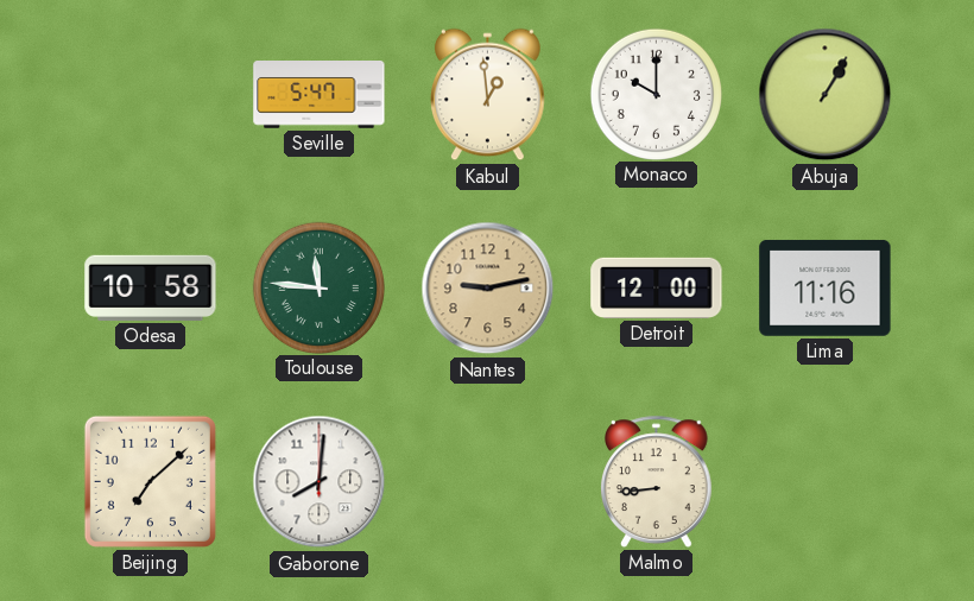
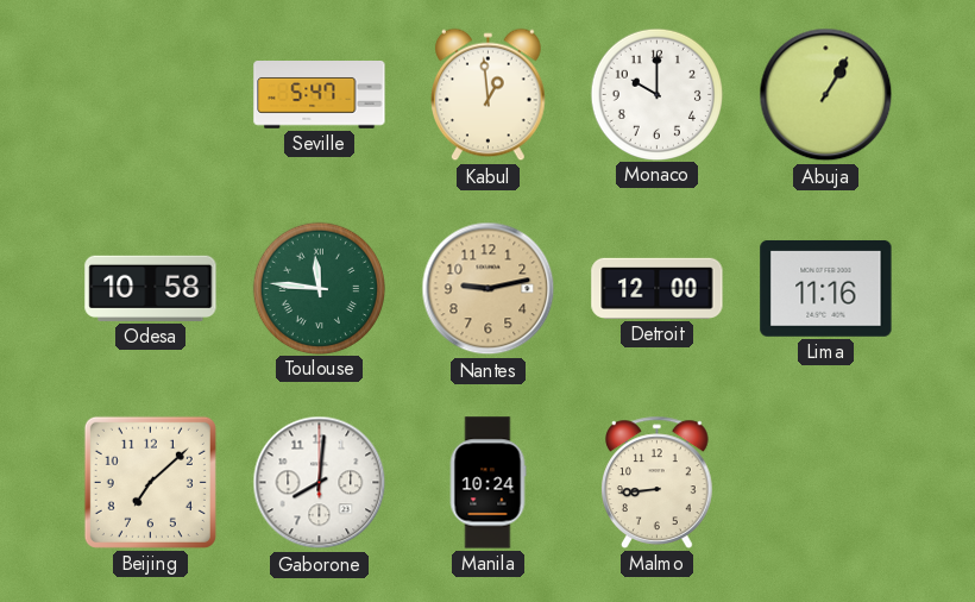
Manila: none -> 10:24 (487, 483)
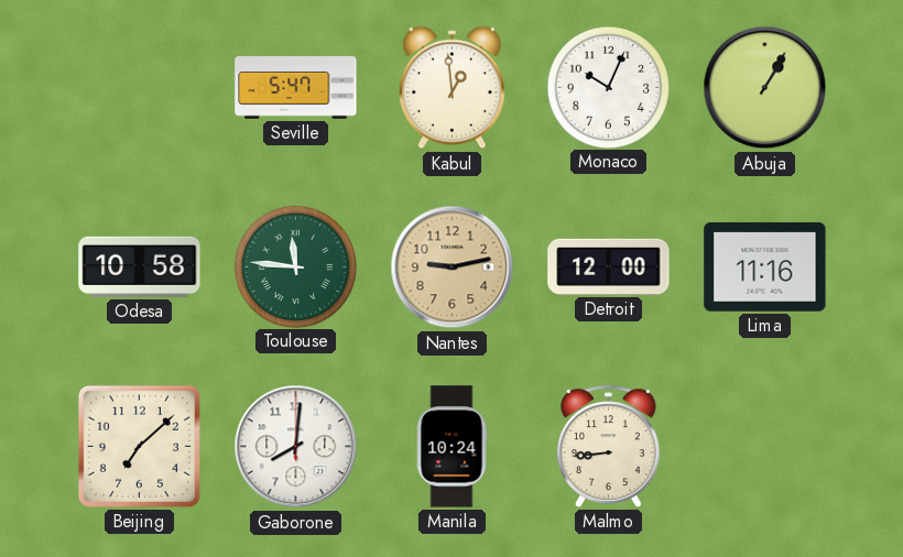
Monaco: 10:00 -> 10:04 (608, 87)
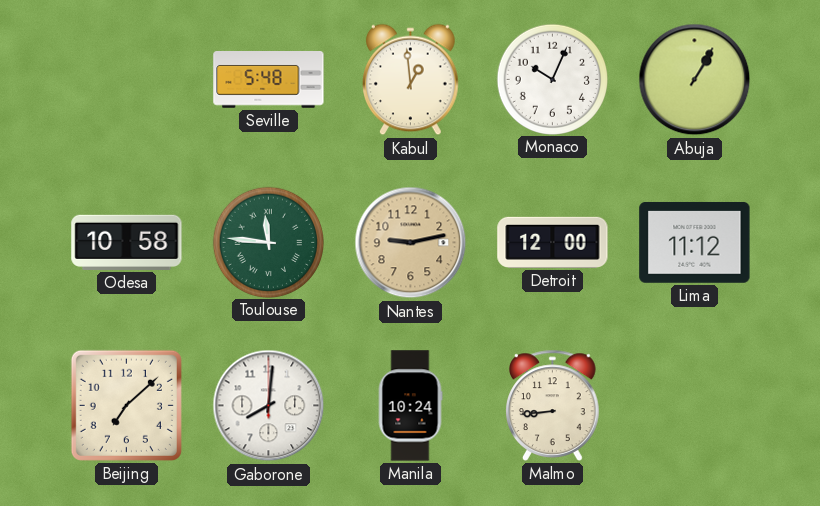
Seville: 5:47 -> 5:48 (269, 80)
Lima: 11:16 -> 11:12 (695, 242)
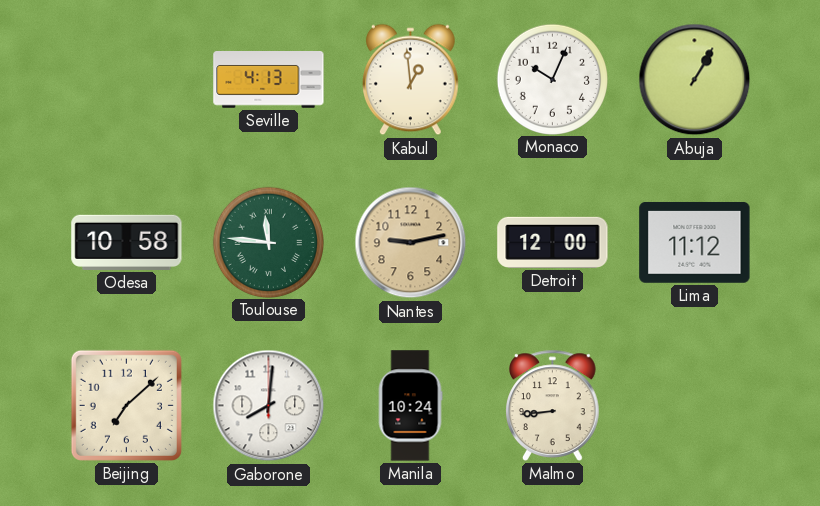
Seville: 5:48 -> 4:13 (269, 80)
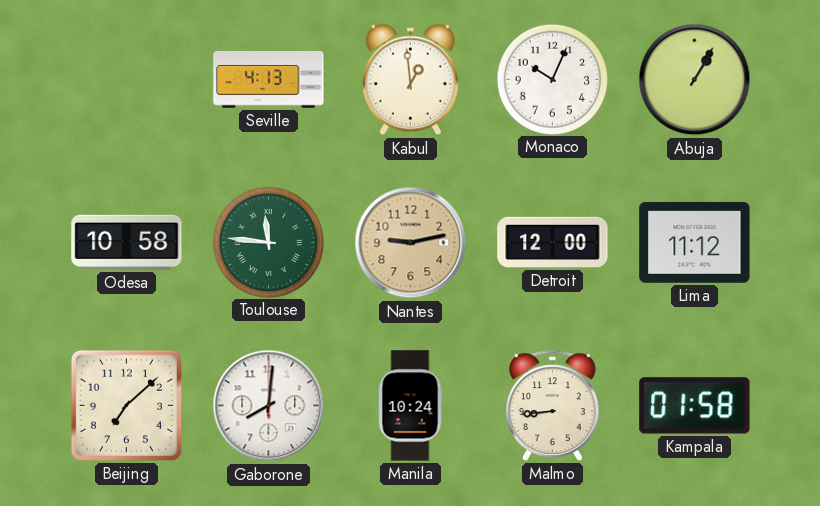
Kampala: none -> 01:58 (695, 406)
